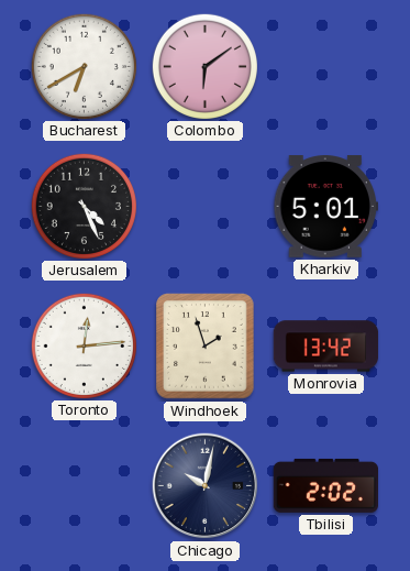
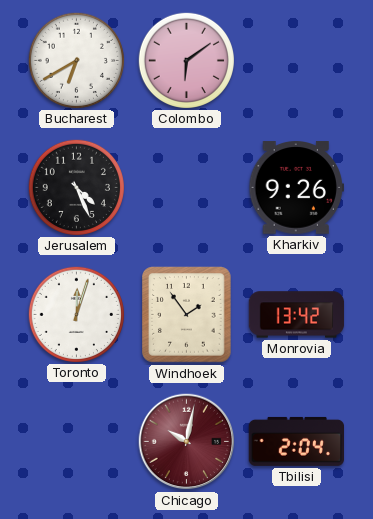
Kharkiv: 5:01 -> 9:26 (296, 188)
Toronto: 12:14 -> 12:03 (76, 314)
Windhoek: 1:57 -> 1:54 (187, 315)
Chicago dial: navy -> burgundy (187, 442)
Tbilisi: 2:02 -> 2:04 (296, 441)
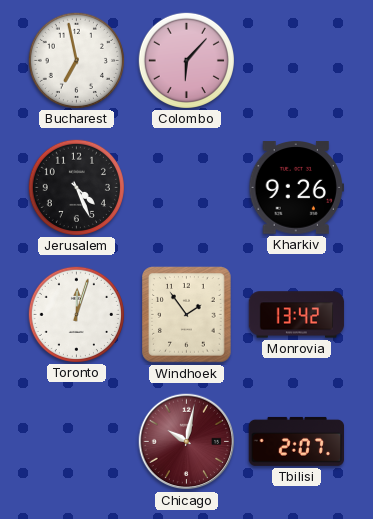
Bucharest: 6:40 -> 6:58 (76, 60)
Colombo: 6:09 -> 6:07 (186, 60)
Tbilisi: 2:04 -> 2:07 (296, 441)
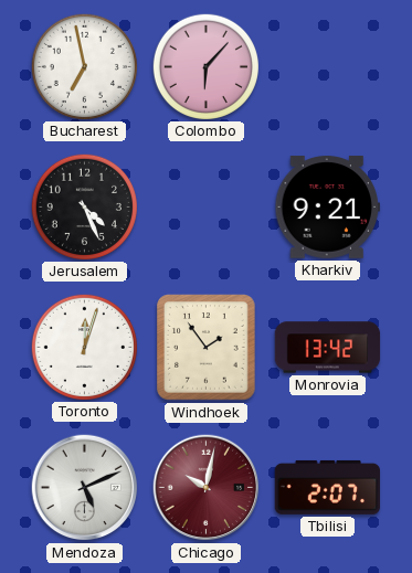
Kharkiv: 9:26 -> 9:21 (327, 208)
Mendoza: none -> 5:11 (85, 488)
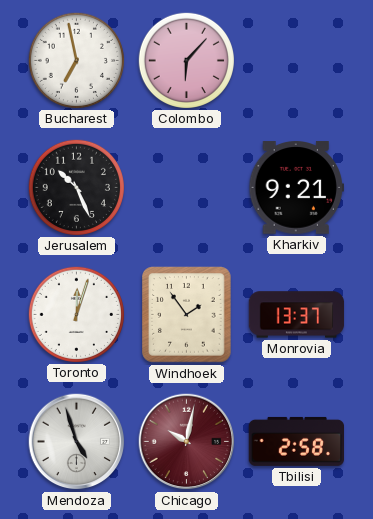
Jerusalem: 4:26 -> 10:26 (76, 187)
Monrovia: 13:42 -> 13:37 (297, 315)
Mendoza: 5:11 -> 4:57 (77, 442)
Tbilisi: 2:07 -> 2:58 (296, 441)
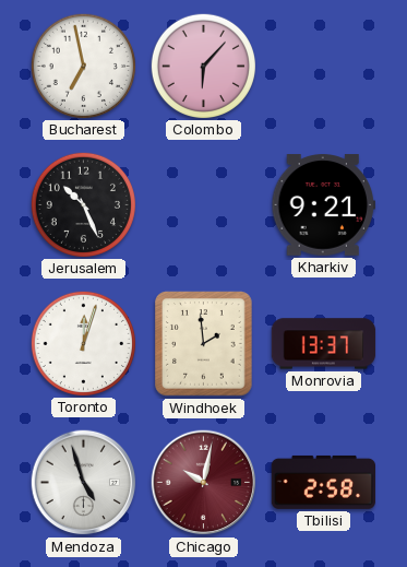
Windhoek: 1:54 -> 1:59 (204, 344)
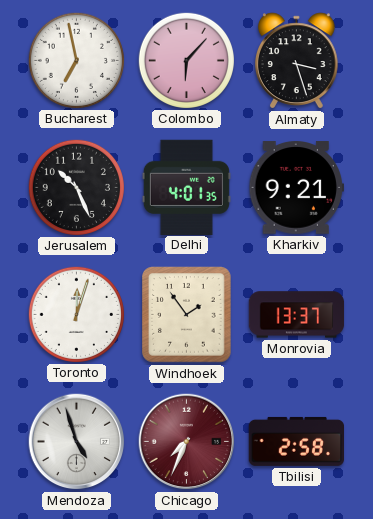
Almaty: none -> 3:27 (296, 61)
Delhi: none -> 4:01 (186, 187)
Windhoek: 1:59 -> 1:54 (187, 315)
Chicago: 10:02 -> 7:34 (187, 442)
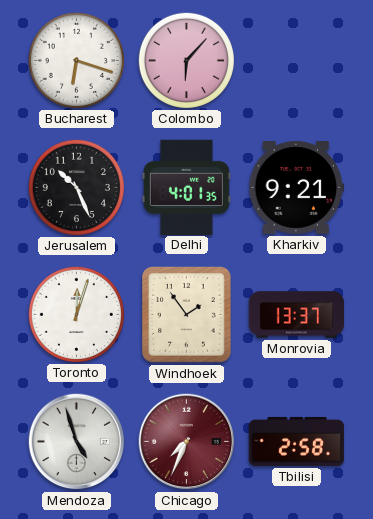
Bucharest: 6:58 -> 6:18 (76, 60)
Almaty: 3:27 -> none (296, 61)
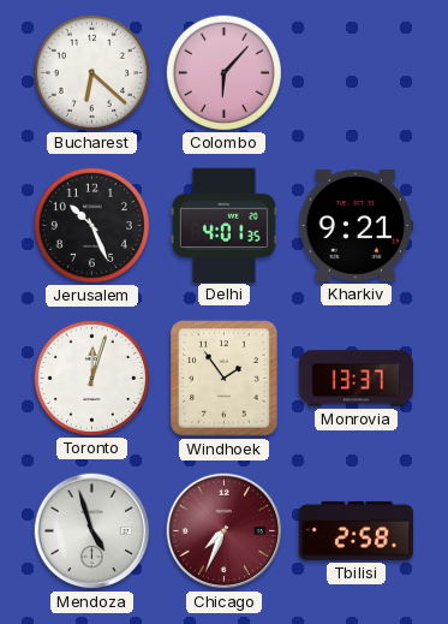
Bucharest: 6:18 -> 6:22 (91, 72)
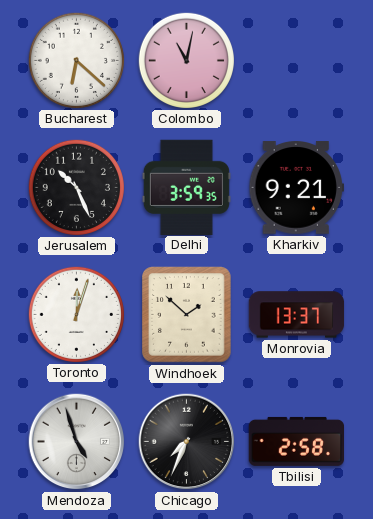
Colombo: 6:07 -> 11:02 (186, 60)
Delhi: 4:01 -> 3:59 (186, 187)
Windhoek: 1:54 -> 1:52 (187, 315)
Chicago dial: burgundy -> black (187, 442)
